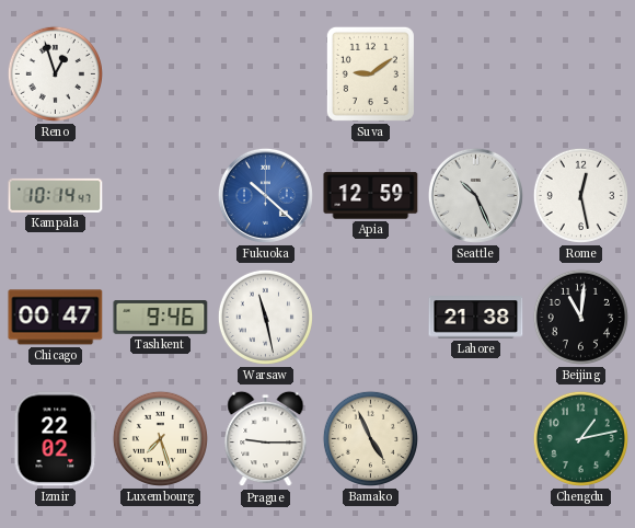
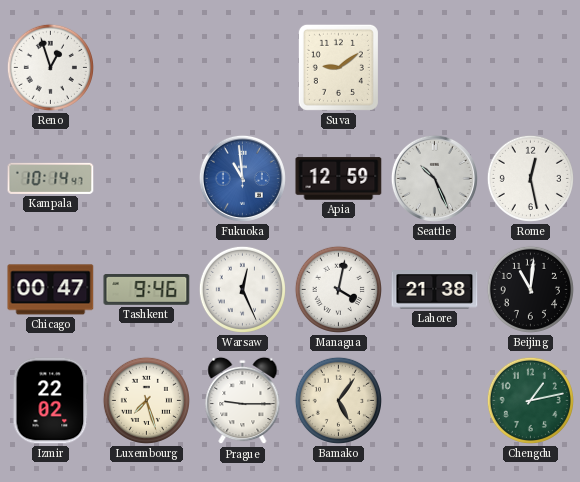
Fukuoka: 10:22 -> 10:59 (242, 178)
Warsaw: 11:28 -> 12:26 (242, 289)
Managua: none -> 4:02 (338, 289)
Bamako: 4:56 -> 5:06 (338, 400)
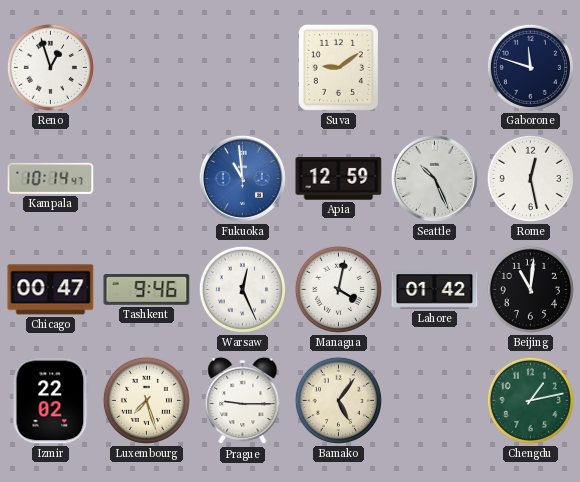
Gaborone: none -> 11:48 (530, 67)
Lahore: 21:38 -> 01:42 (435, 290)
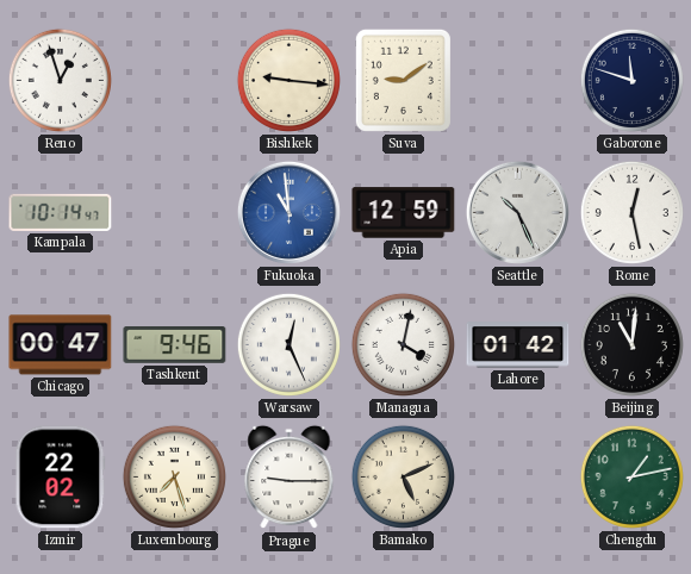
Bishkek: none -> 9:16 (288, 80)
Bamako: 5:06 -> 5:11 (403, 476)
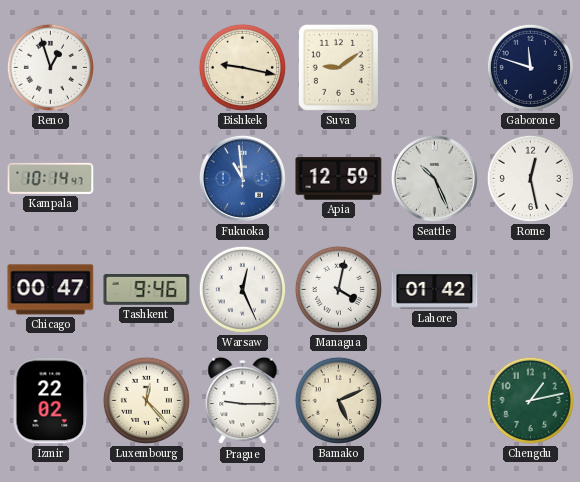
Bishkek: 9:16 -> 9:17 (242, 67)
Beijing: 11:01 -> none (631, 344)
Luxembourg: 7:27 -> 12:23 (146, 400)
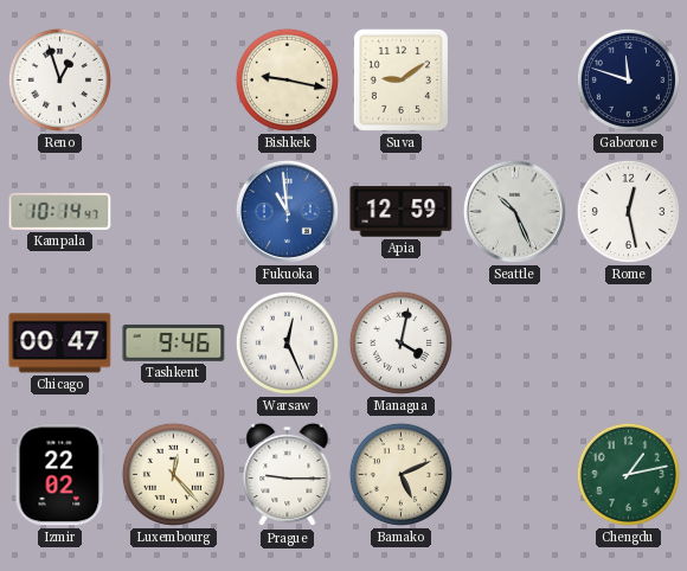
Lahore: 01:42 -> none (435, 290)
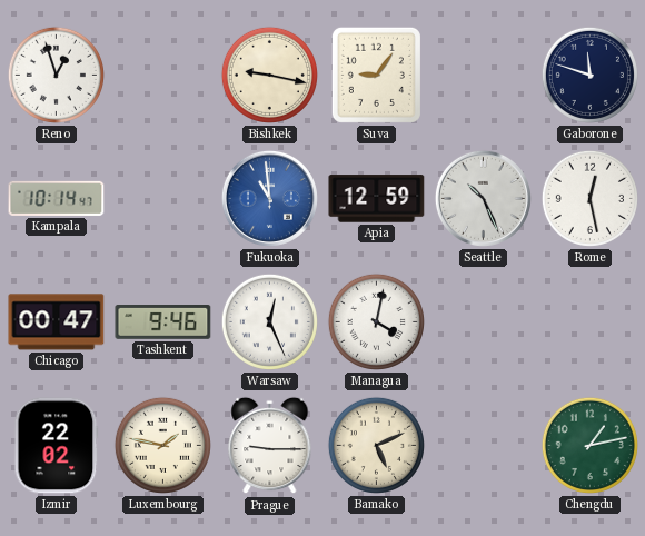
Suva: 9:09 -> 9:06 (376, 75)
Luxembourg: 12:23 -> 1:47 (162, 445)
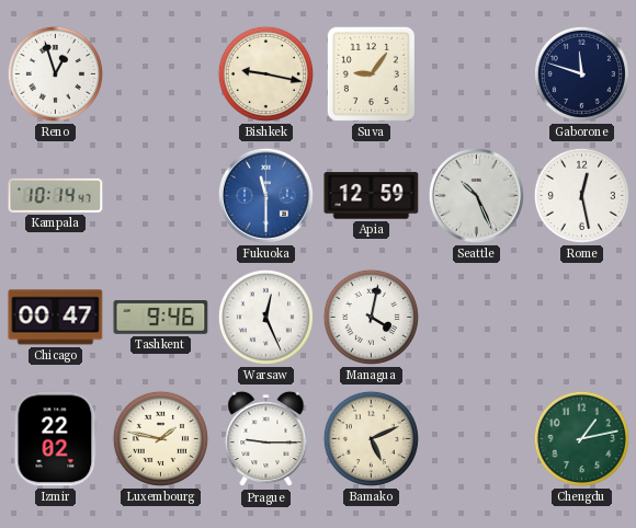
Fukuoka: 10:59 -> 11:30 (265, 195)
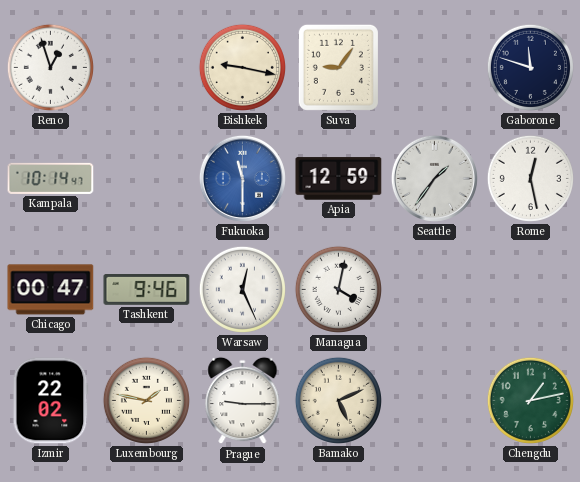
Seattle: 10:26 -> 1:36 (434, 178)
